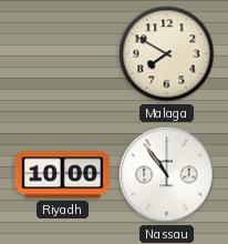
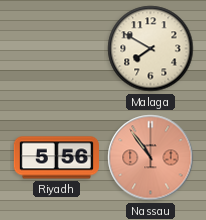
Riyadh: 10:00 -> 5:56 (56, 158)
Nassau dial: white -> salmon (151, 158)
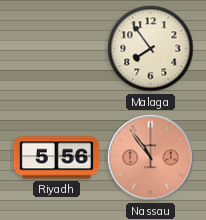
Malaga: 7:50 -> 7:54 (151, 49)
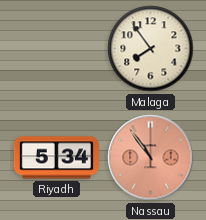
Riyadh: 5:56 -> 5:34 (56, 158)
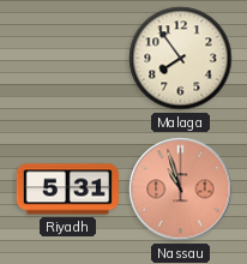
Riyadh: 5:34 -> 5:31 (67, 190)
Nassau: 10:54 -> 10:57 (181, 190)
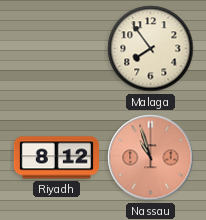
Riyadh: 5:31 -> 8:12 (56, 158)
